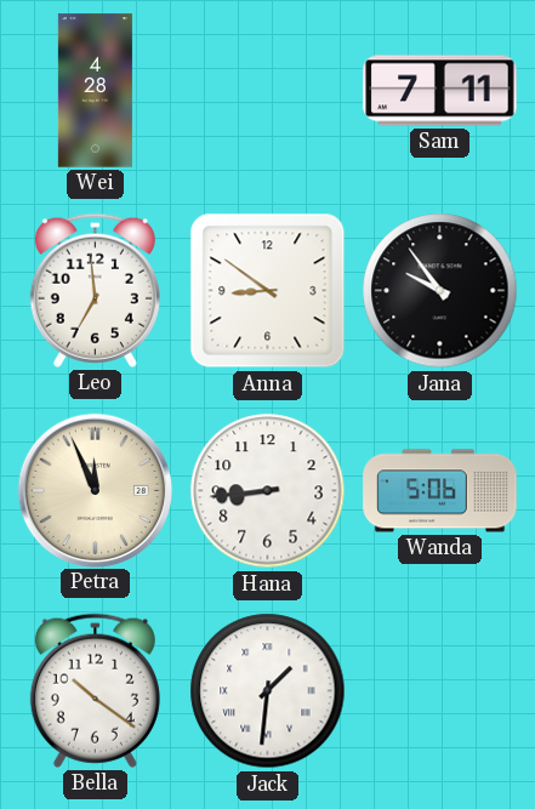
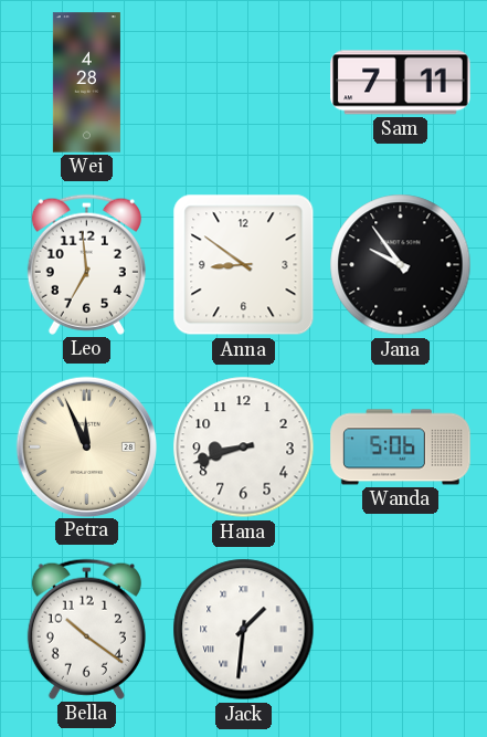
Hana: 8:44 -> 8:42 (244, 448)
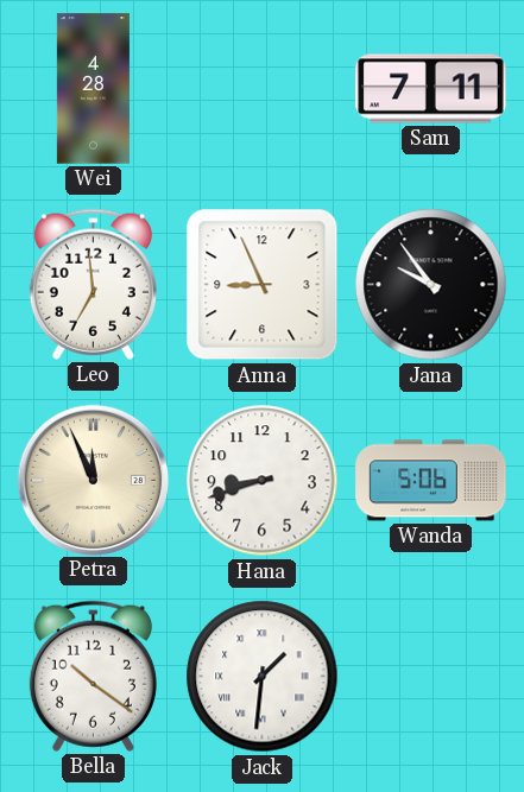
Anna: 8:51 -> 8:56 (263, 285)
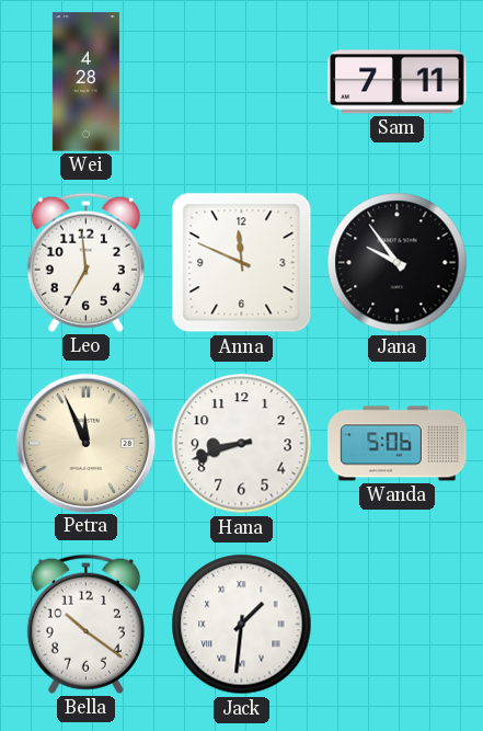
Anna: 8:56 -> 11:49 (242, 263)
